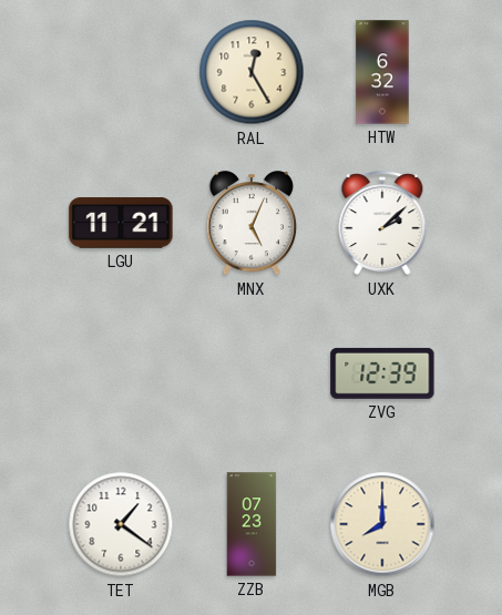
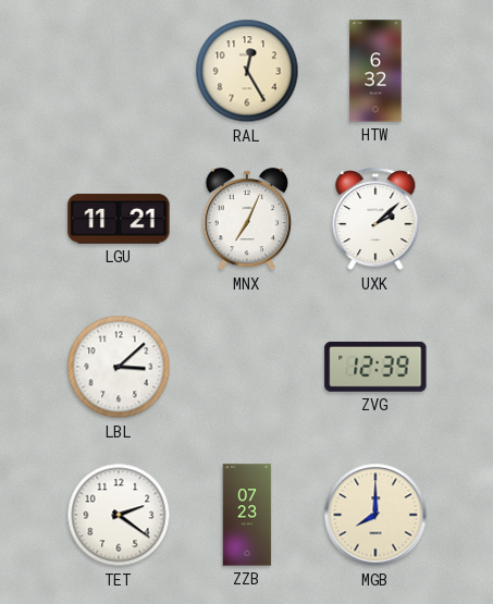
MNX: 5:04 -> 7:04 (246, 220)
LBL: none -> 3:08 (119, 367)
TET: 1:21 -> 2:21 (119, 515)
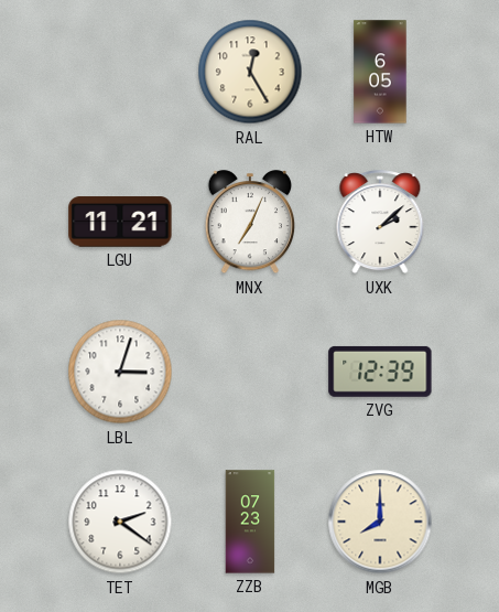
HTW: 6:32 -> 6:05 (380, 72)
LBL: 3:08 -> 3:03 (120, 372)
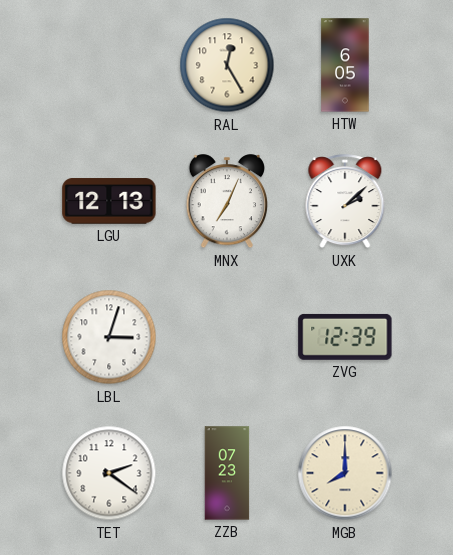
LGU: 11:21 -> 12:13 (109, 201)
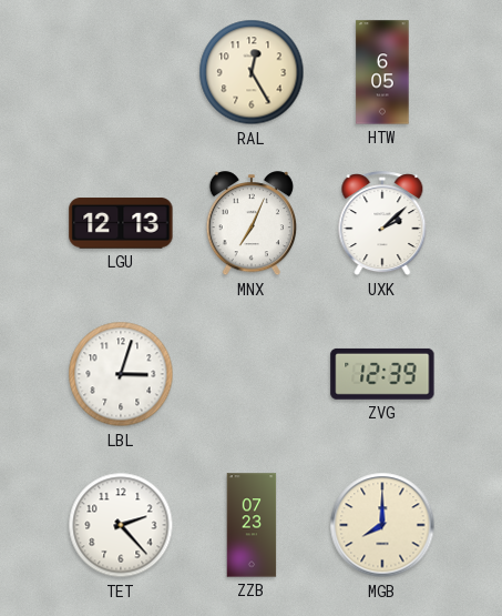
TET: 2:21 -> 2:23 (121, 525)
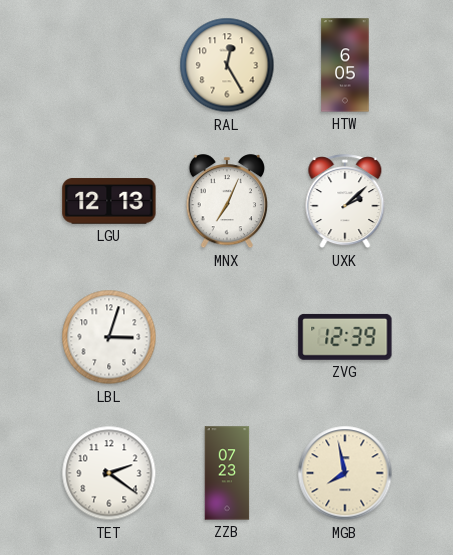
TET: 2:23 -> 2:21 (109, 473)
MGB: 8:00 -> 7:58 (345, 473)
